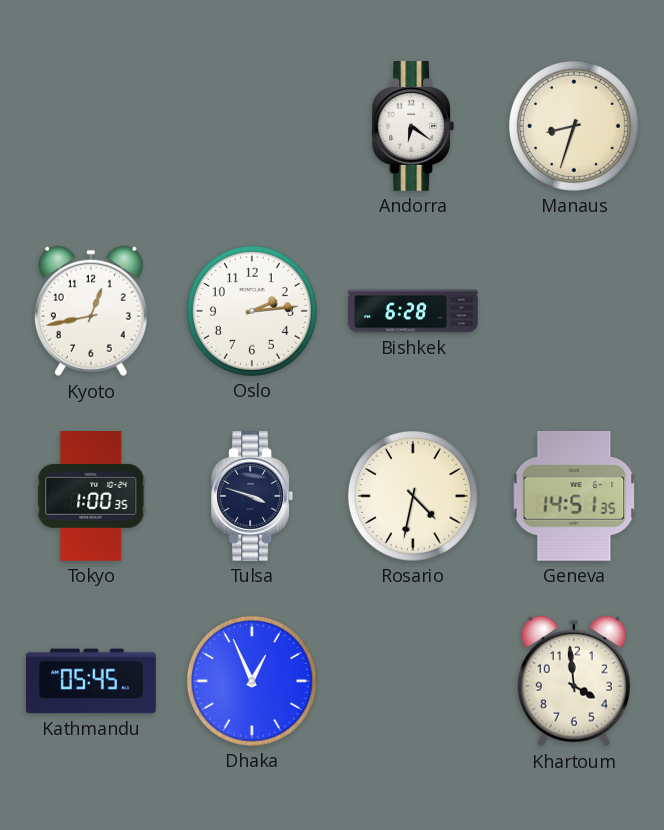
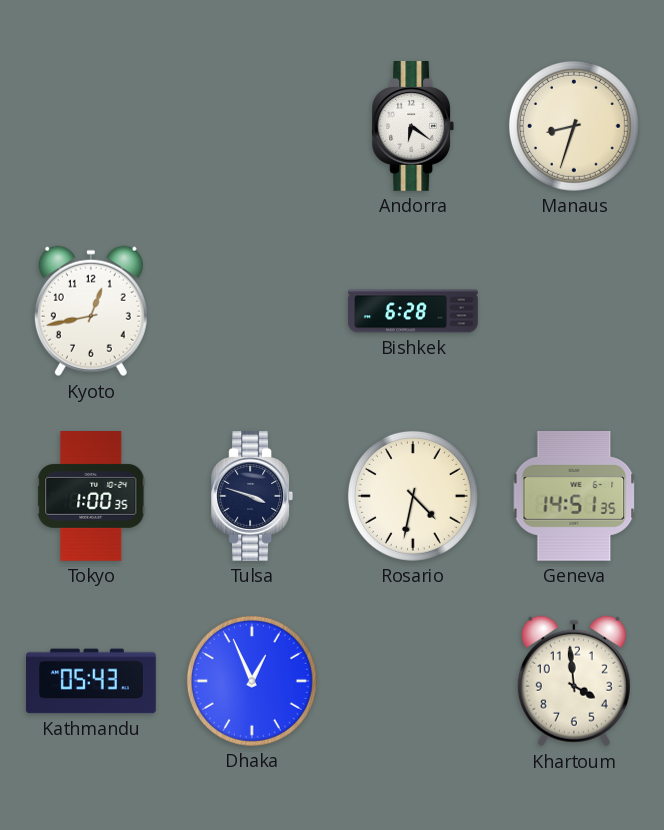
Oslo: 2:14 -> none (252, 311)
Kathmandu: 05:45 -> 05:43 (92, 681)
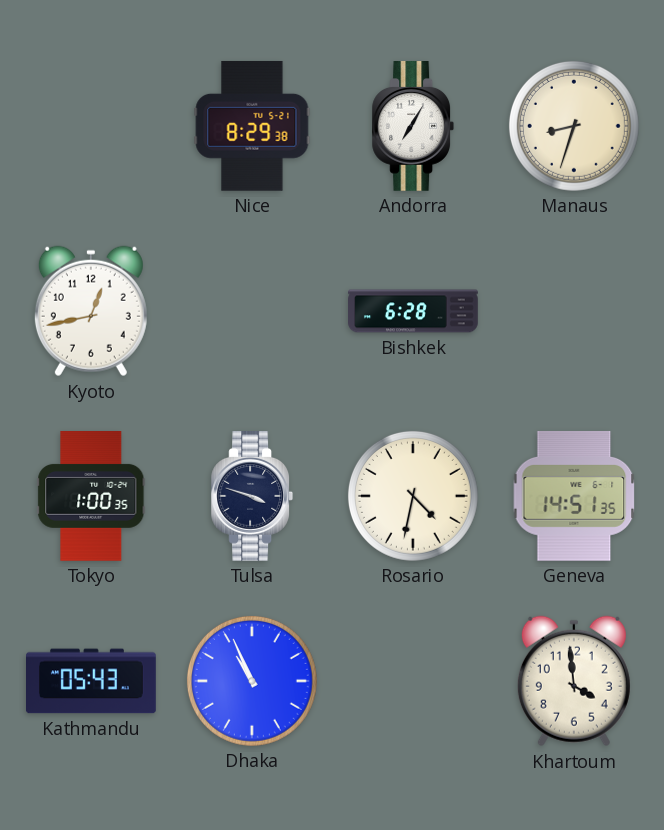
Nice: none -> 8:29 (252, 126)
Andorra: 6:21 -> 7:05 (413, 127)
Dhaka: 12:56 -> 10:56 (252, 681)
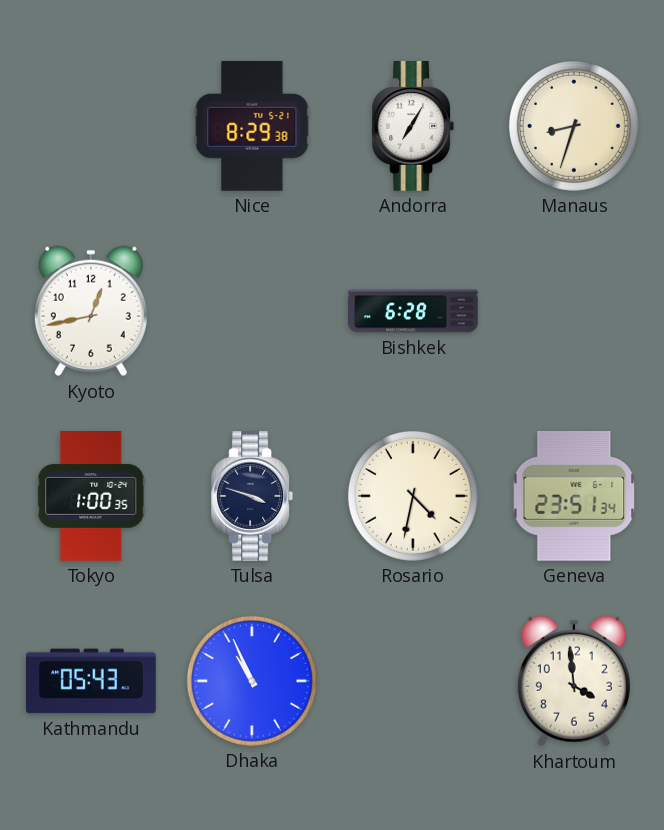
Geneva: 14:51 -> 23:51 (574, 496)
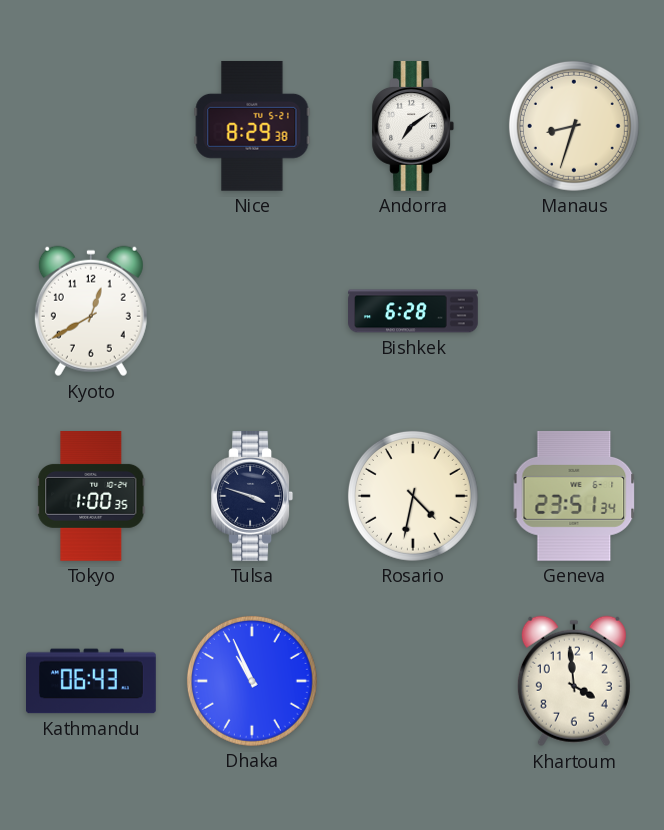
Andorra: 7:05 -> 7:09 (413, 127)
Kyoto: 12:43 -> 12:40 (91, 311)
Kathmandu: 05:43 -> 06:43 (92, 681)
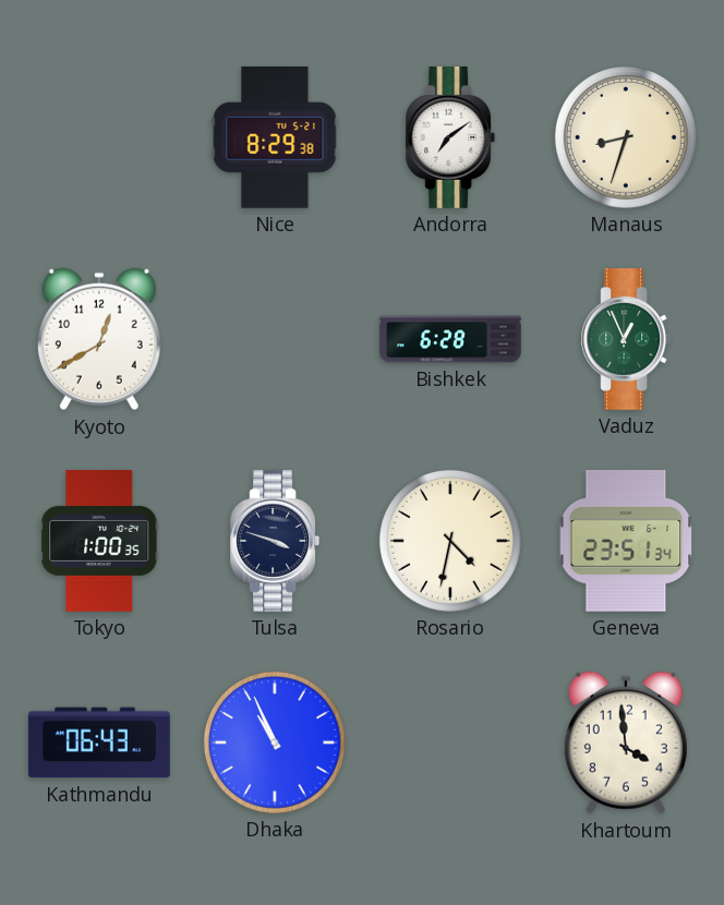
Vaduz: none -> 12:56 (626, 340)
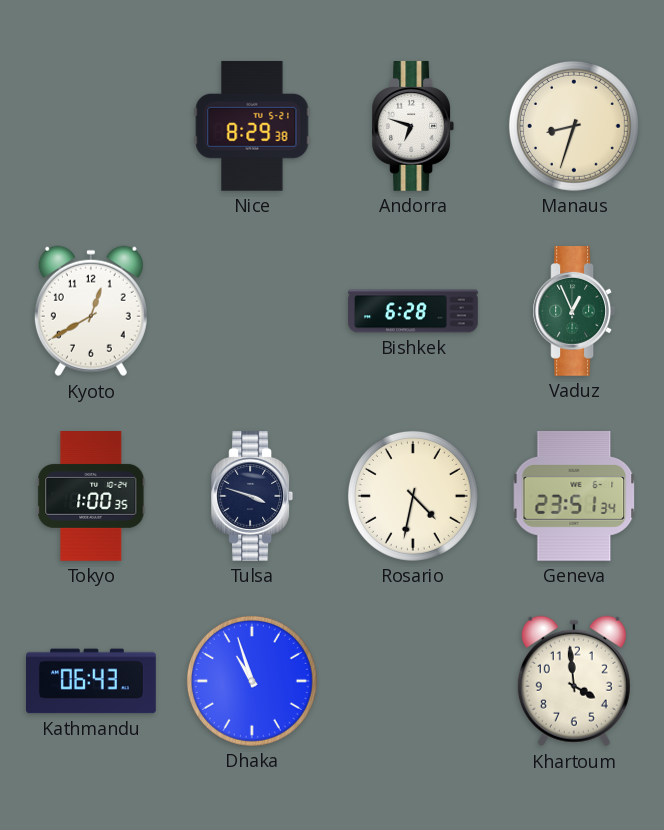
Andorra: 7:09 -> 6:48 (413, 127)
Dhaka: 10:56 -> 10:57 (252, 681)
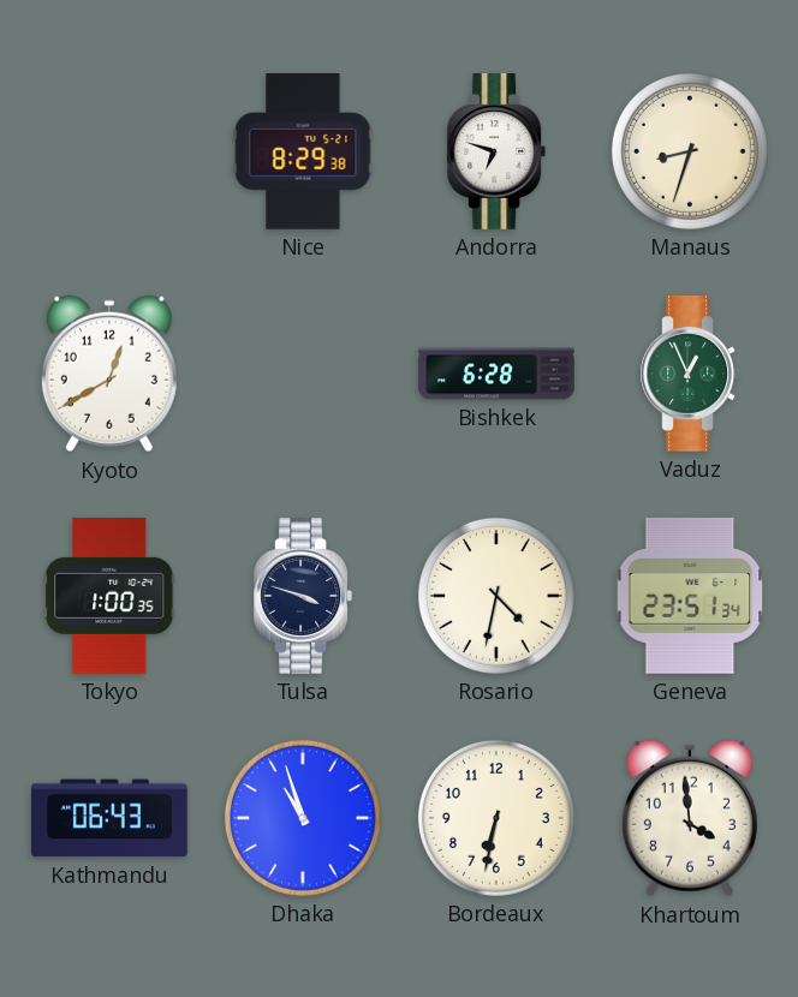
Bordeaux: none -> 6:32 (496, 818)
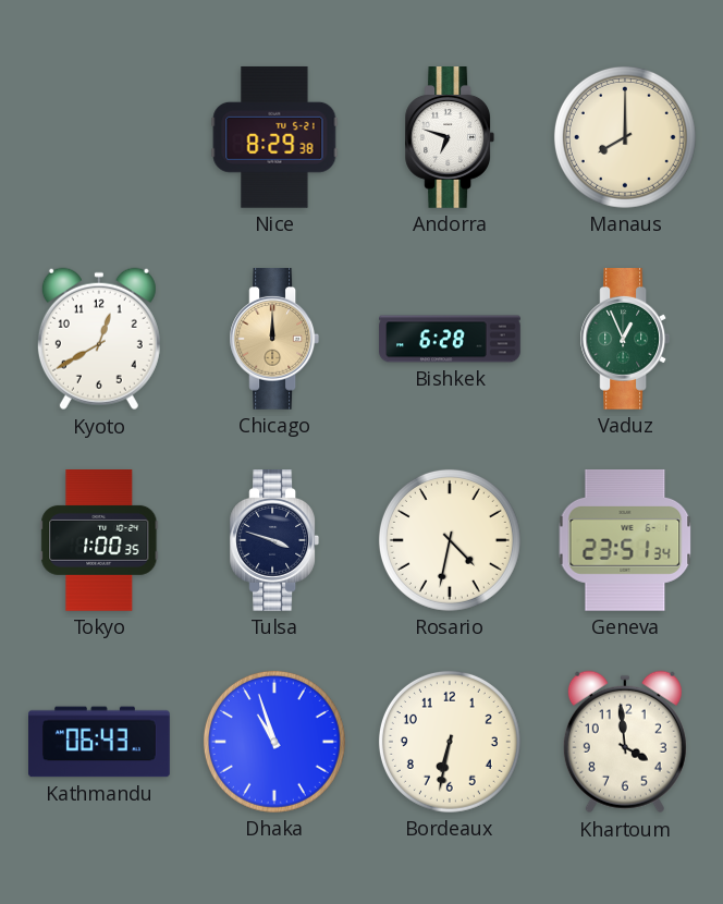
Manaus: 8:33 -> 8:00 (625, 137)
Chicago: none -> 12:00 (274, 340)
